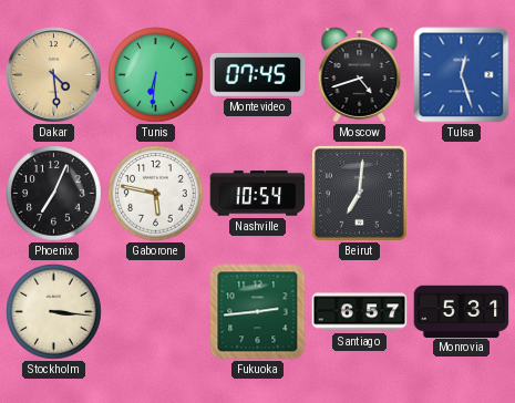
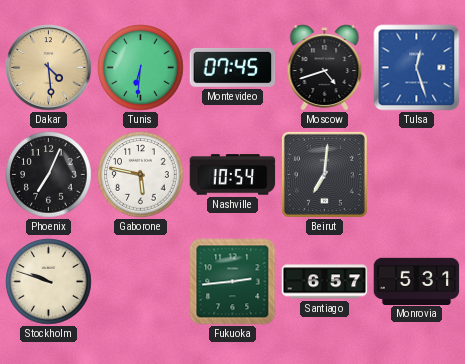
Stockholm: 3:16 -> 9:48 (49, 282)
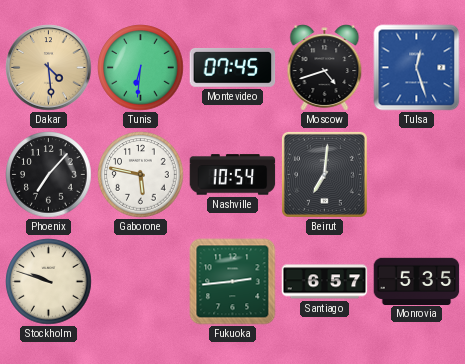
Phoenix: 7:04 -> 7:07 (49, 175)
Monrovia: 5:31 -> 5:35 (417, 281)
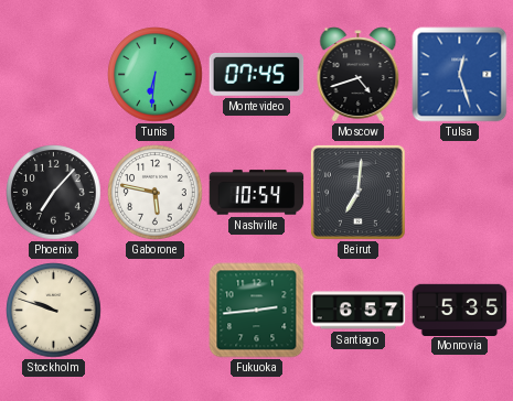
Dakar: 4:29 -> none (49, 68)
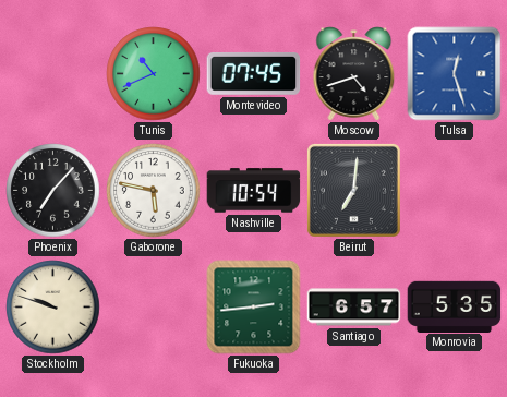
Tunis: 6:31 -> 10:41 (154, 74)
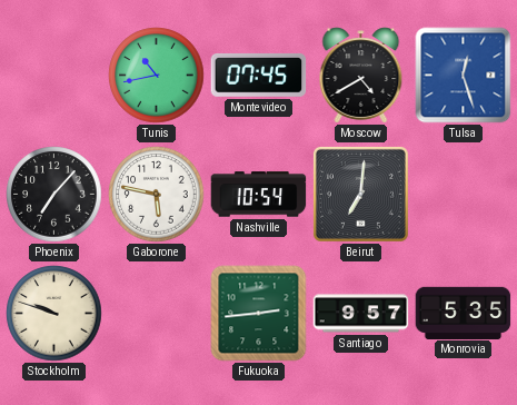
Tunis: 10:41 -> 10:43 (157, 76)
Moscow: 4:42 -> 4:40 (361, 76)
Santiago: 6:57 -> 9:57 (361, 314)
